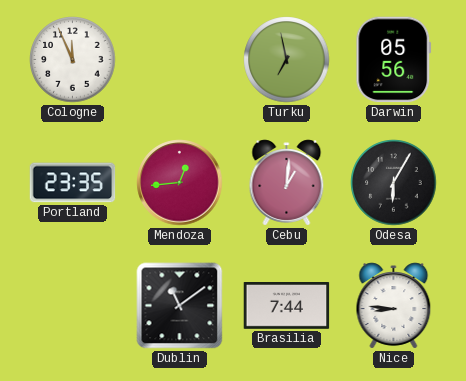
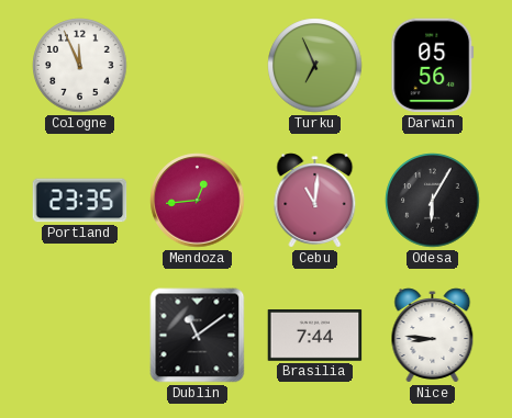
Turku: 6:58 -> 6:56 (315, 66)
Cebu: 1:01 -> 11:01 (315, 201)
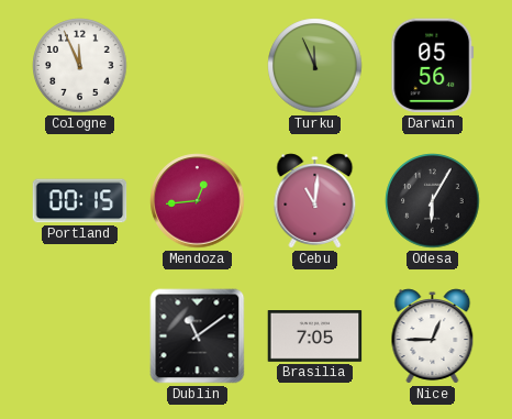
Turku: 6:56 -> 11:56 (315, 66)
Portland: 23:35 -> 00:15 (80, 201)
Brasilia: 7:44 -> 7:05 (315, 337)
Nice: 8:46 -> 12:45 (433, 337)
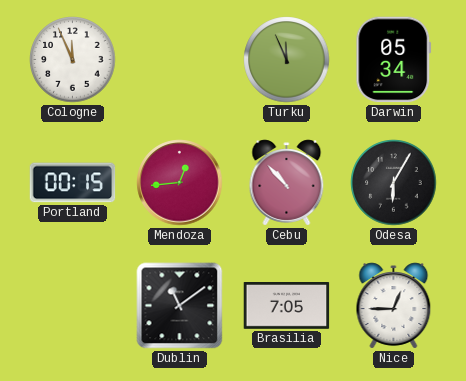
Darwin: 05:56 -> 05:34 (394, 60)
Cebu: 11:01 -> 10:53 (287, 183)
